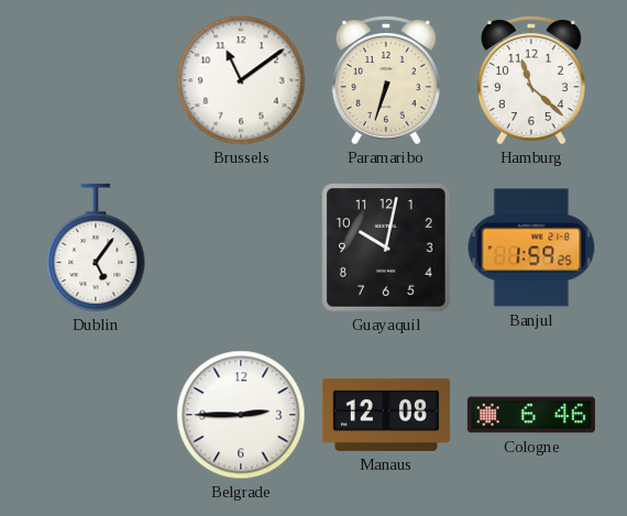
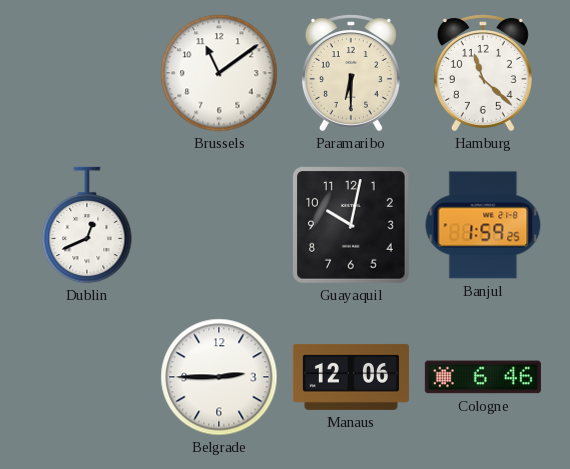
Paramaribo: 6:33 -> 6:30 (351, 73)
Dublin: 5:06 -> 12:41 (87, 225)
Manaus: 12:08 -> 12:06 (351, 377)
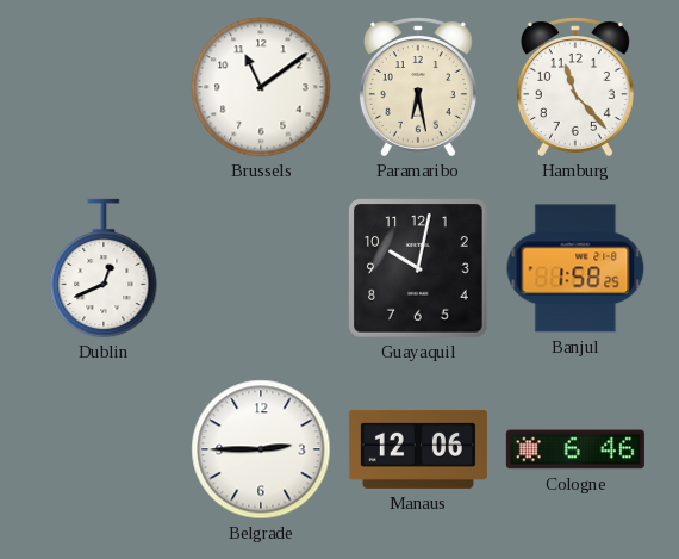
Paramaribo: 6:30 -> 6:28 (418, 87)
Hamburg: 11:22 -> 11:23 (575, 87)
Banjul: 1:59 -> 1:58 (575, 268)
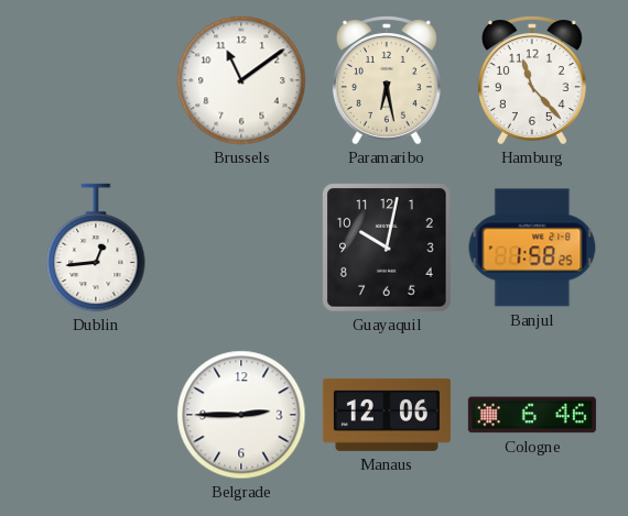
Dublin: 12:41 -> 12:44 (96, 248)
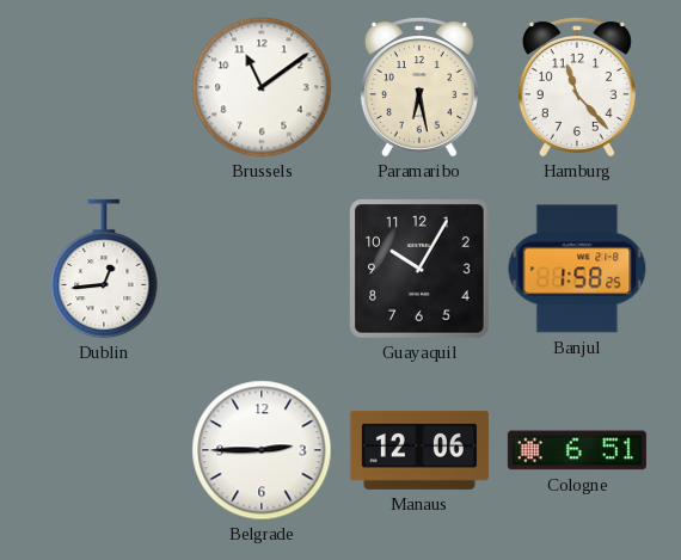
Guayaquil: 10:02 -> 10:05 (421, 270)
Cologne: 6:46 -> 6:51 (577, 450)
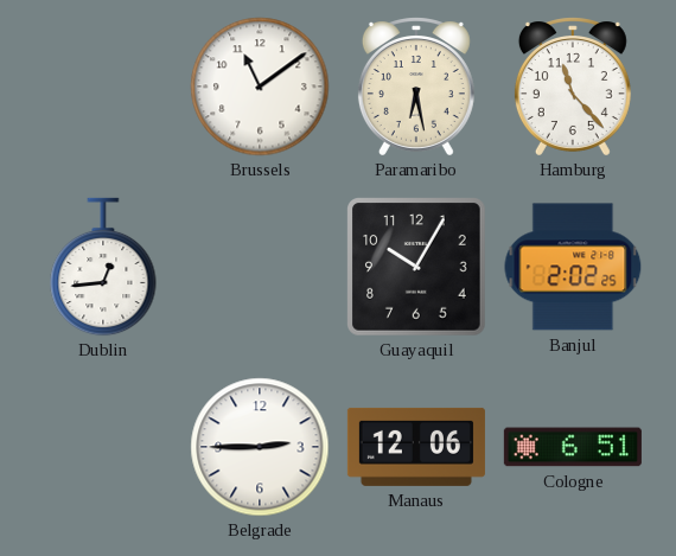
Banjul: 1:58 -> 2:02 (573, 267)
